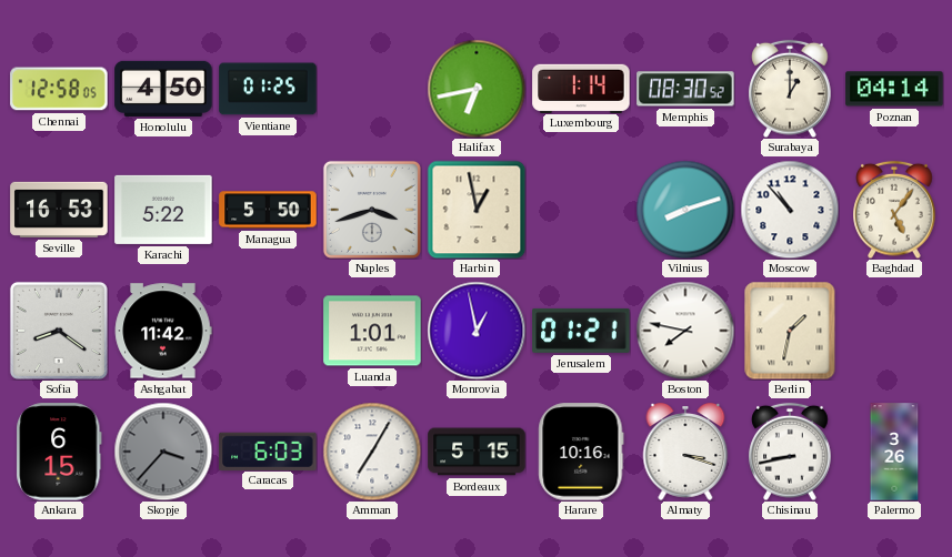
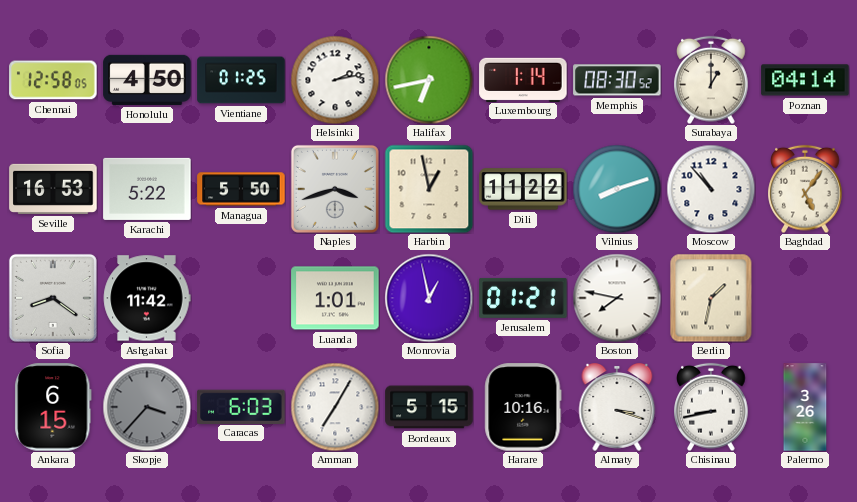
Helsinki: none -> 2:13 (335, 80)
Dili: none -> 11:22 (523, 189)
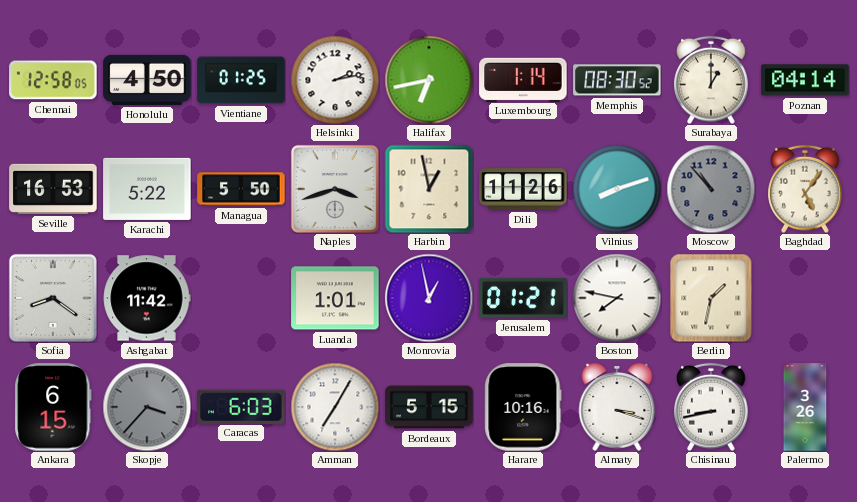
Dili: 11:22 -> 11:26 (523, 189)
Moscow dial: white -> grey (711, 189)
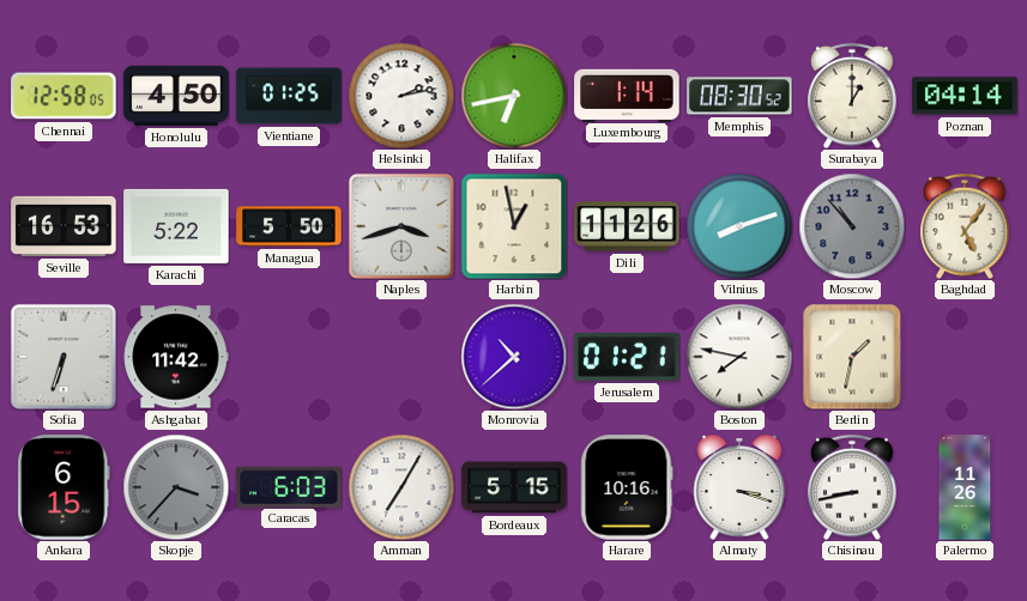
Sofia: 8:21 -> 6:33 (64, 357)
Luanda: 1:01 -> none (335, 298)
Monrovia: 12:58 -> 10:38 (514, 357)
Palermo: 3:26 -> 11:26 (965, 487)
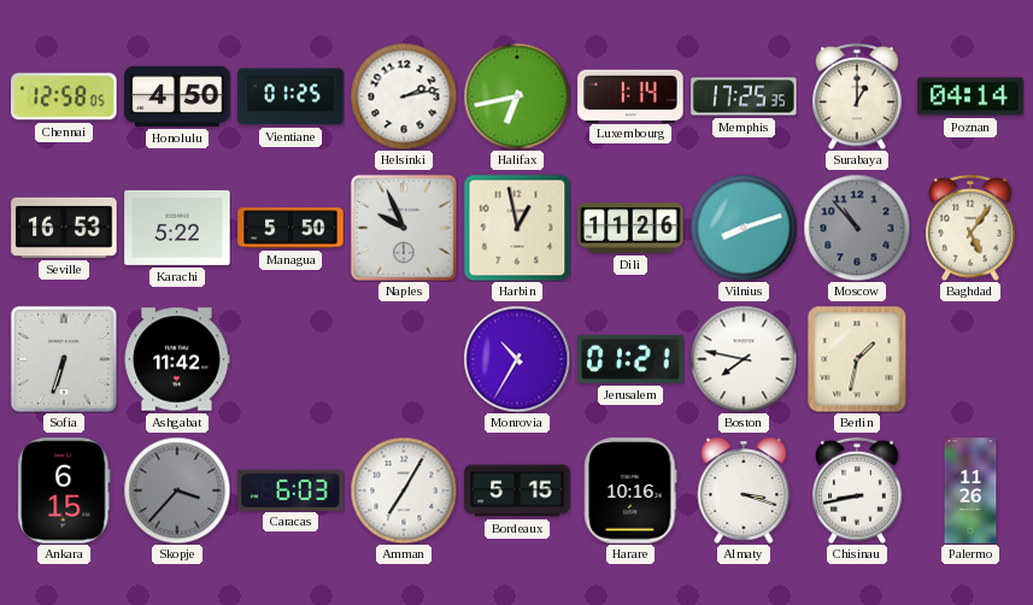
Memphis: 08:30 -> 17:25 (744, 96)
Naples: 3:42 -> 9:56 (404, 228)
Monrovia: 10:38 -> 10:35 (517, 359)
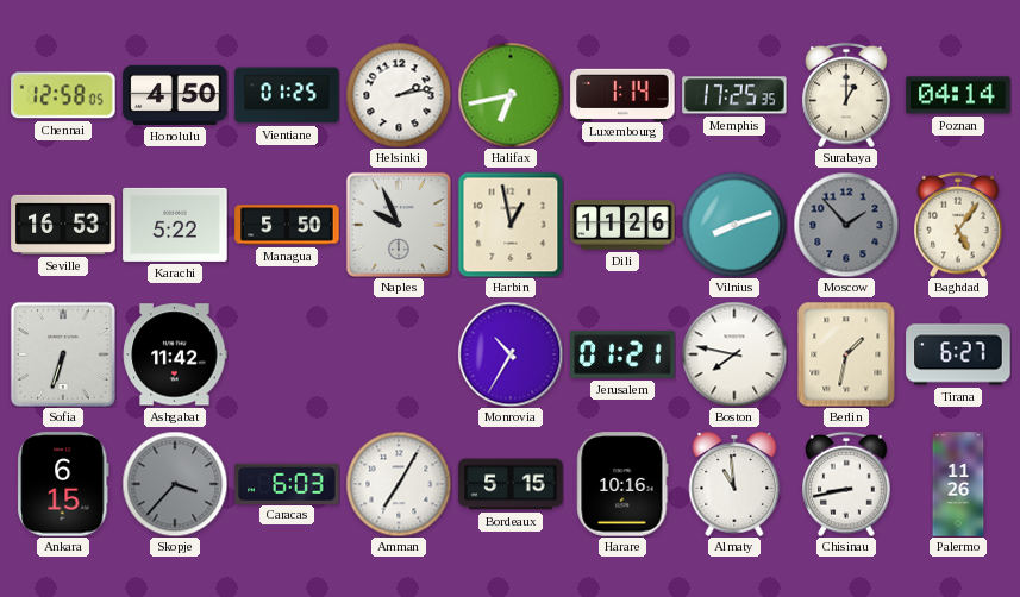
Moscow: 10:53 -> 1:53 (846, 225)
Tirana: none -> 6:27 (958, 354)
Almaty: 3:18 -> 10:59 (734, 484)
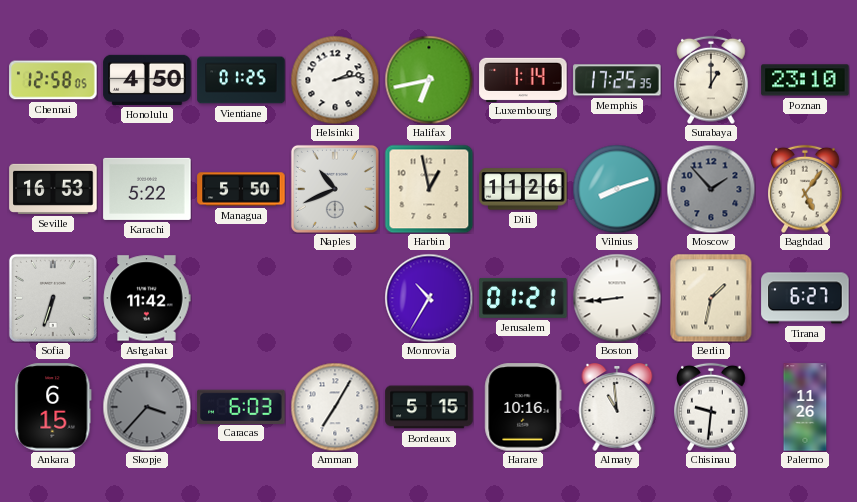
Poznan: 04:14 -> 23:10 (805, 80)
Naples: 9:56 -> 10:41 (335, 189)
Boston: 7:47 -> 8:44 (617, 298)
Chisinau: 8:43 -> 9:31 (711, 407)
